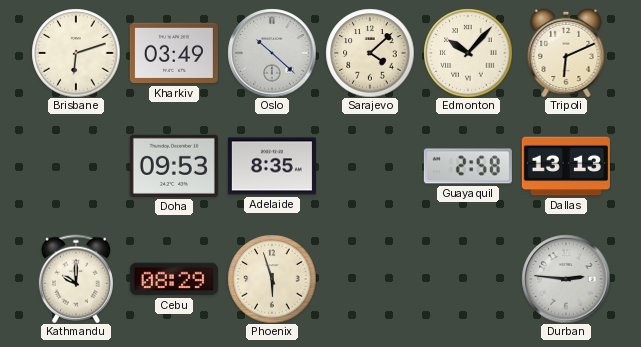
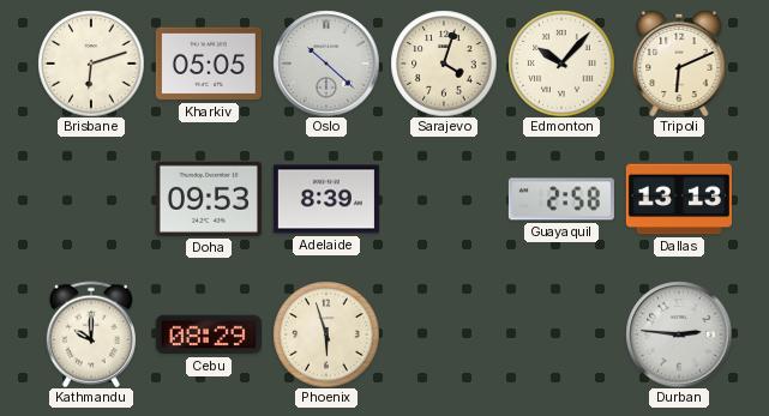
Kharkiv: 03:49 -> 05:05 (209, 64)
Sarajevo: 4:08 -> 4:03 (444, 64)
Adelaide: 8:35 -> 8:39 (326, 199)
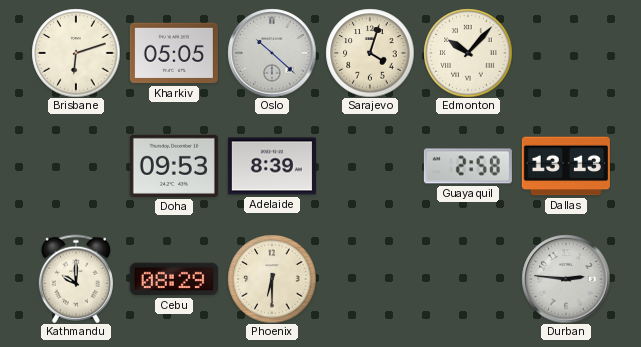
Tripoli: 6:11 -> none (679, 64)
Phoenix: 5:57 -> 6:30 (272, 279)
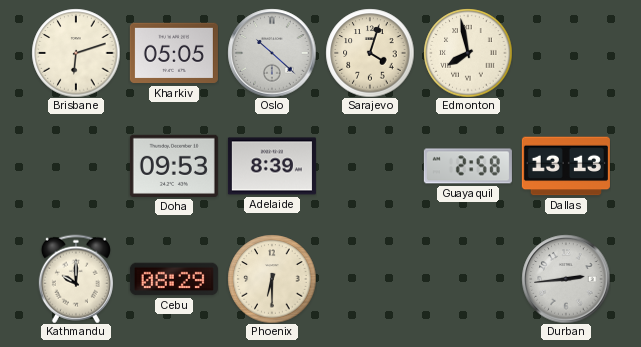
Edmonton: 10:07 -> 7:58 (468, 53)
Durban: 2:46 -> 2:44 (566, 279)
